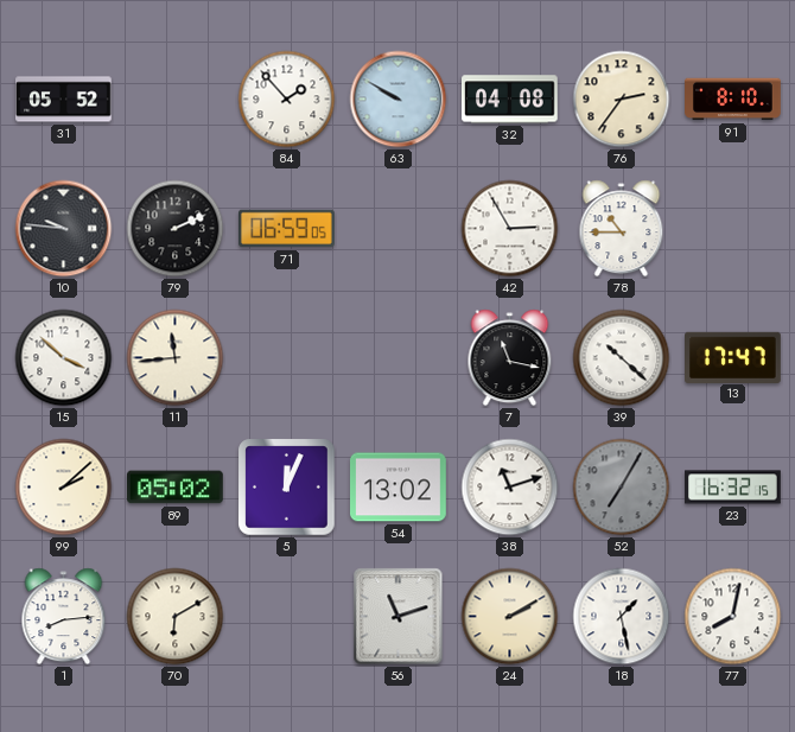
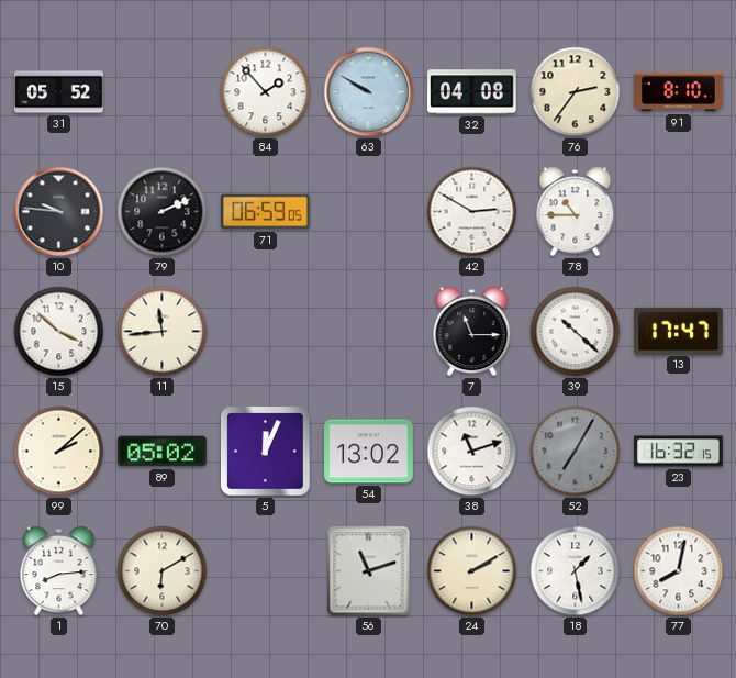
42: 2:55 -> 2:50 (472, 212)
7: 11:17 -> 11:15 (472, 332)
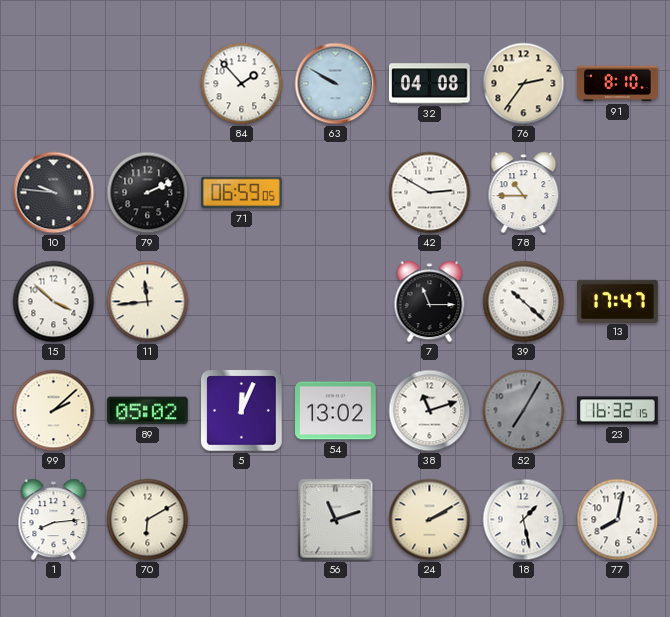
31: 05:52 -> none (59, 92)
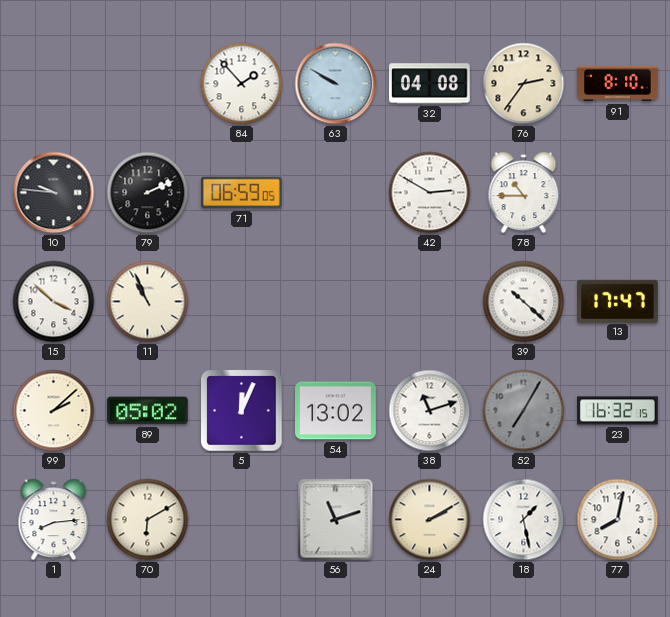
11: 11:44 -> 10:56 (148, 302)
7: 11:15 -> none (430, 302)
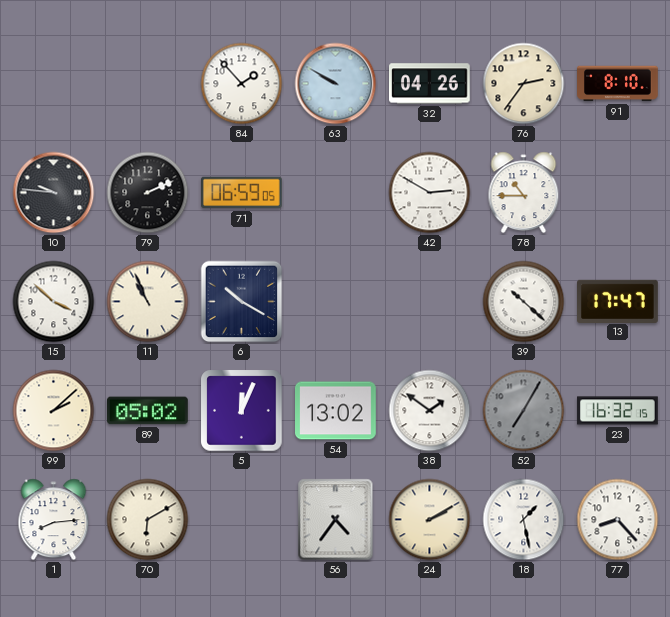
32: 04:08 -> 04:26 (430, 84)
6: none -> 10:20 (242, 302)
38: 11:12 -> 1:51 (430, 411)
56: 11:12 -> 4:36 (336, 520)
77: 8:02 -> 8:23 (618, 520)
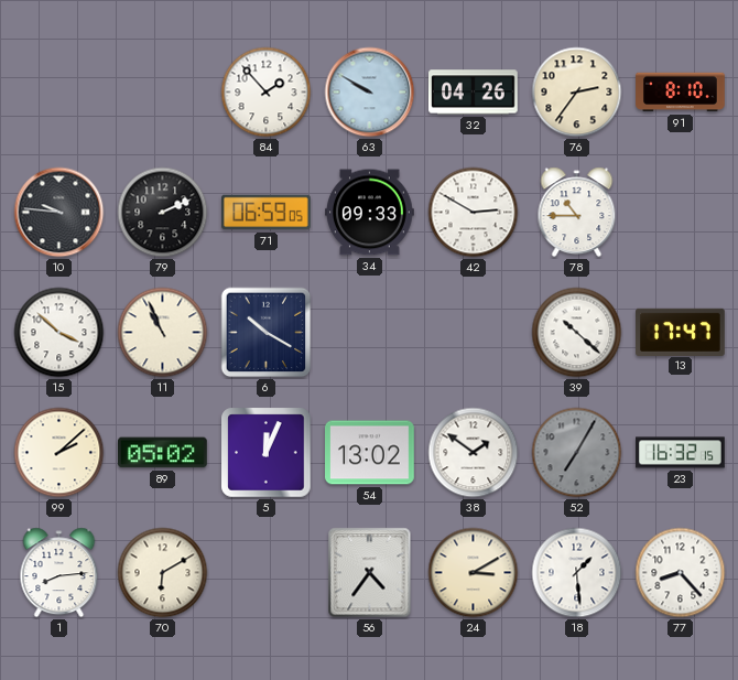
34: none -> 09:33 (370, 213)
24: 2:10 -> 3:10 (474, 573)
18: 1:28 -> 1:29 (577, 573)
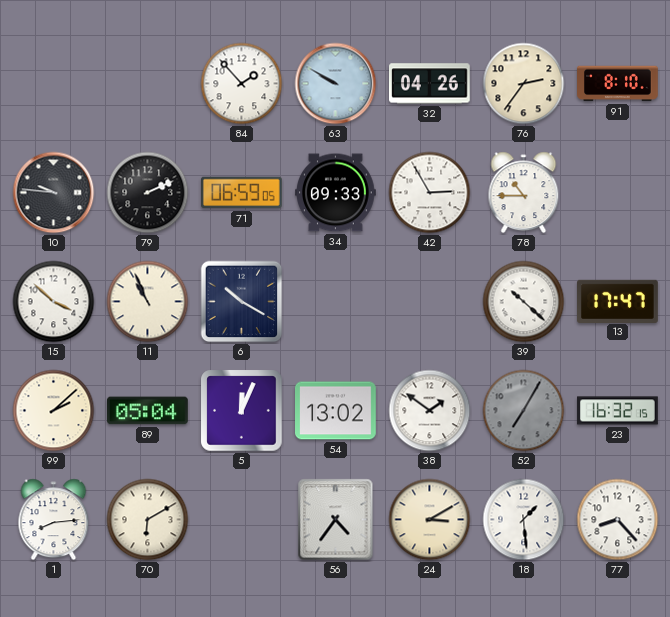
42: 2:50 -> 2:55 (430, 193)
89: 05:02 -> 05:04 (148, 411)
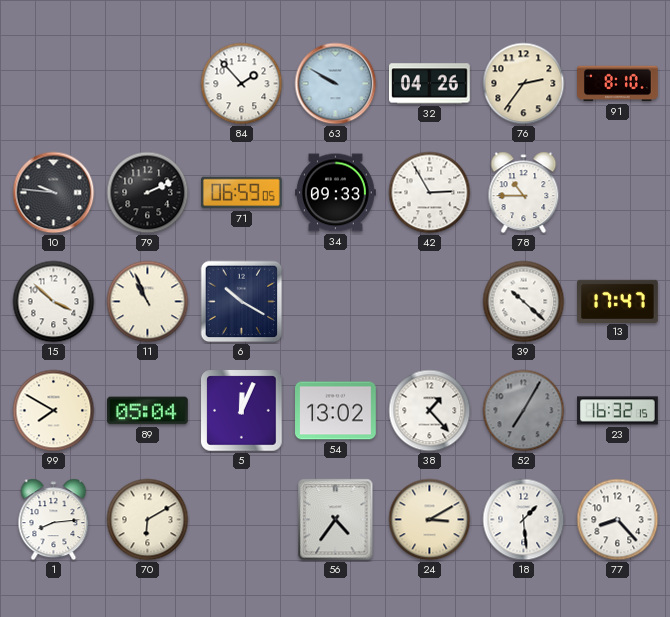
99: 2:08 -> 7:50 (54, 411)
38: 1:51 -> 1:23 (430, 411)
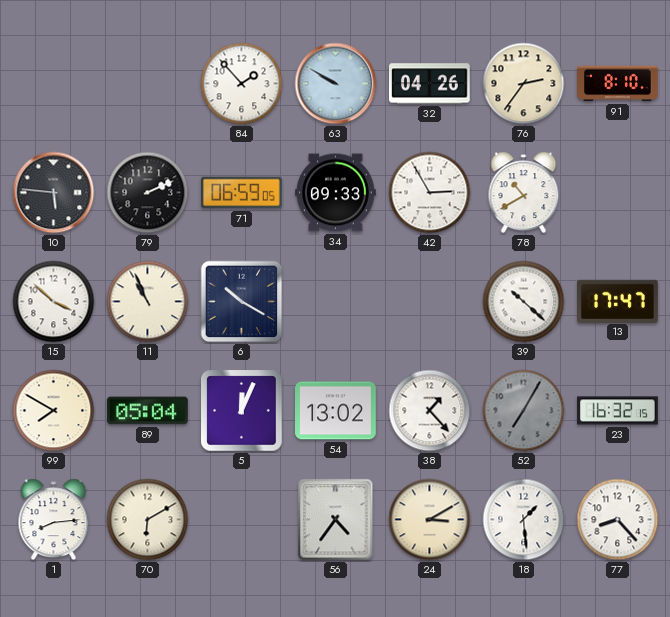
10: 9:46 -> 5:46 (54, 193)
78: 10:45 -> 10:40 (524, 193)
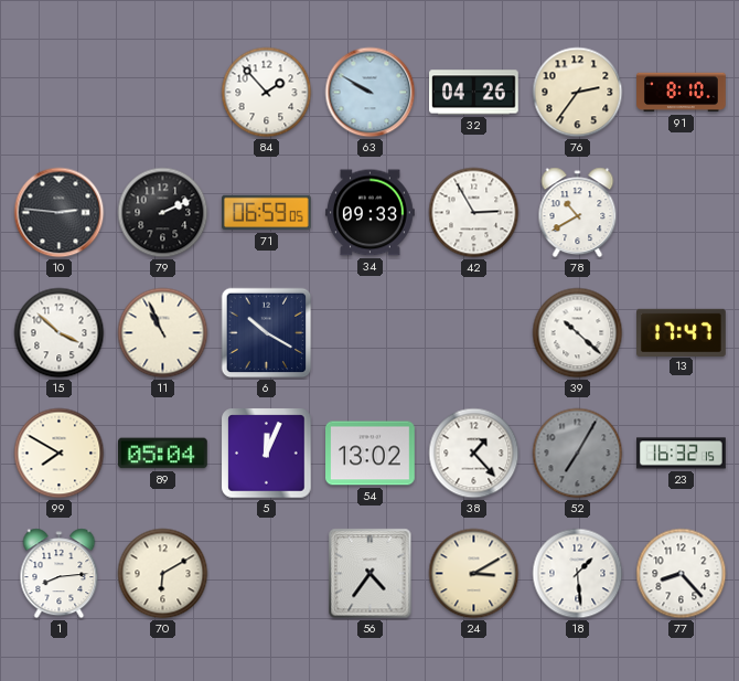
10: 5:46 -> 2:46 (60, 213)
